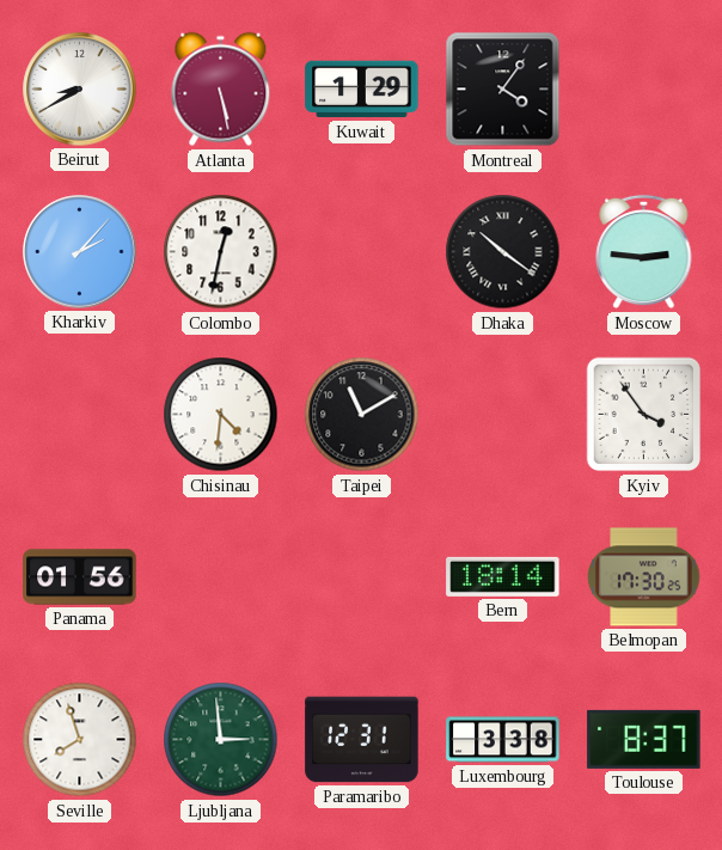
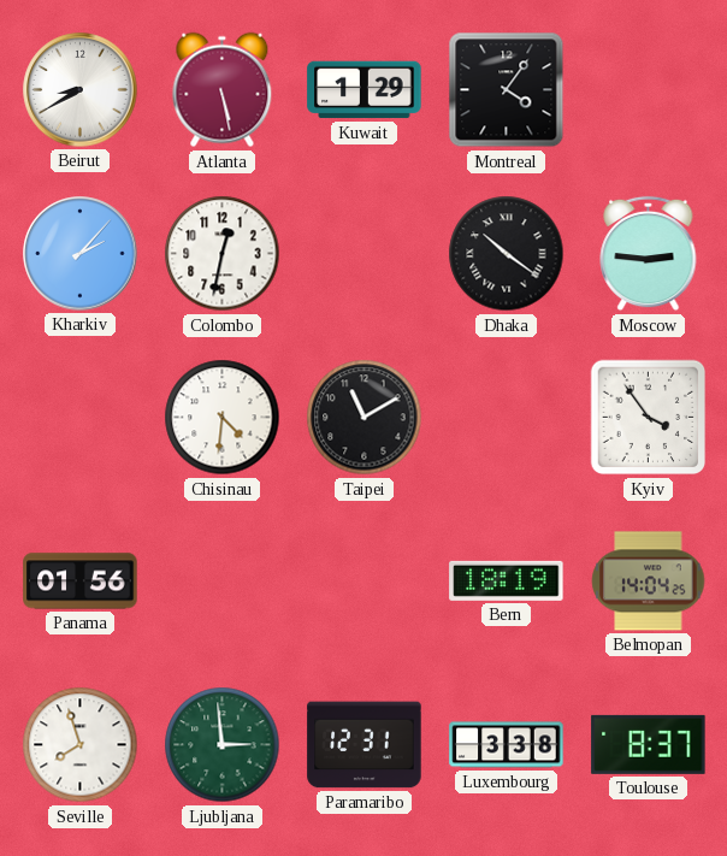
Bern: 18:14 -> 18:19 (507, 580)
Belmopan: 17:30 -> 14:04 (649, 582)
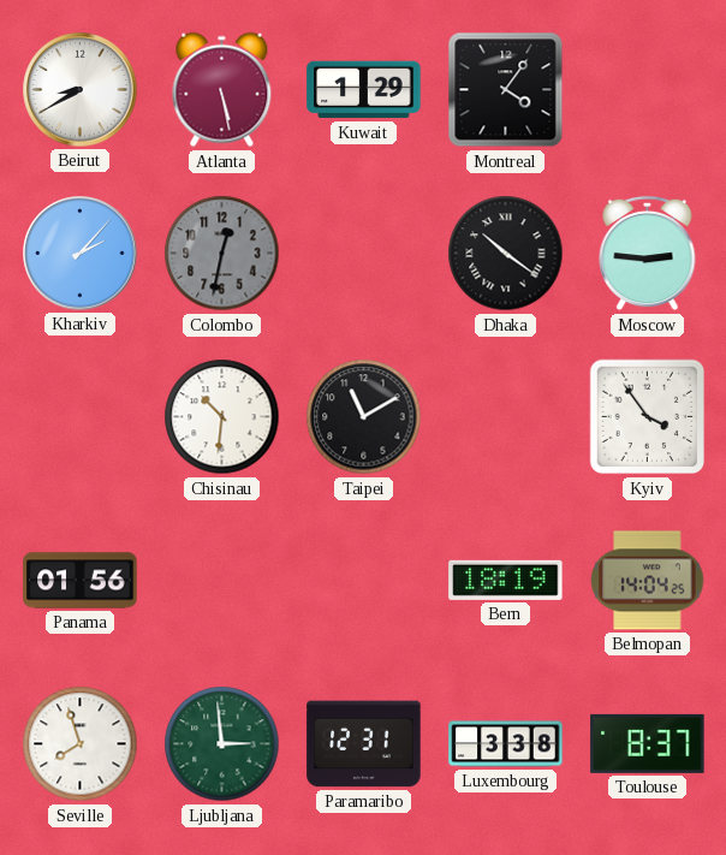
Colombo dial: white -> grey (222, 254)
Chisinau: 4:31 -> 10:31 (222, 417)
